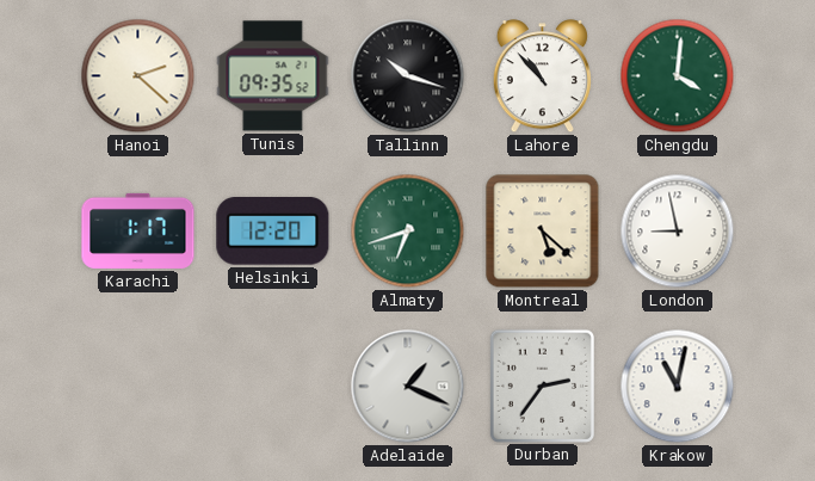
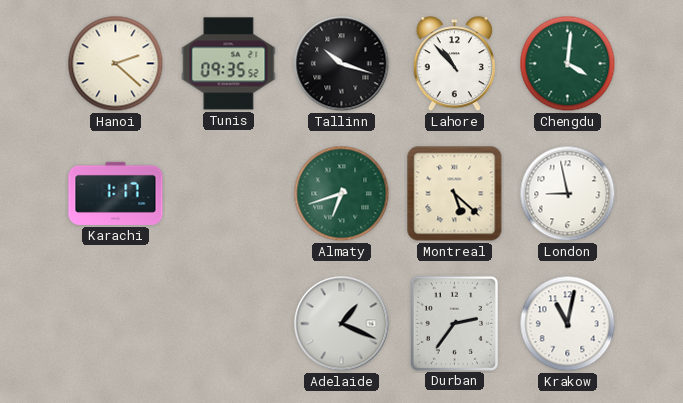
Helsinki: 12:20 -> none (273, 232)
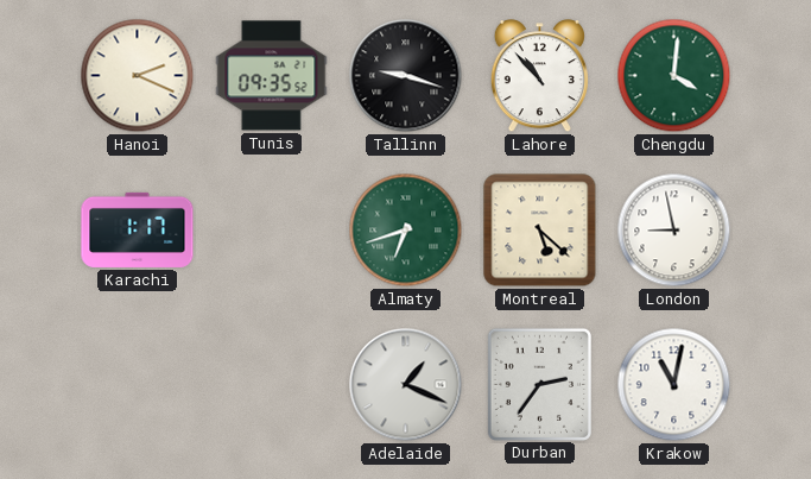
Hanoi: 2:22 -> 2:19 (138, 76)
Tallinn: 10:18 -> 9:18 (406, 76)
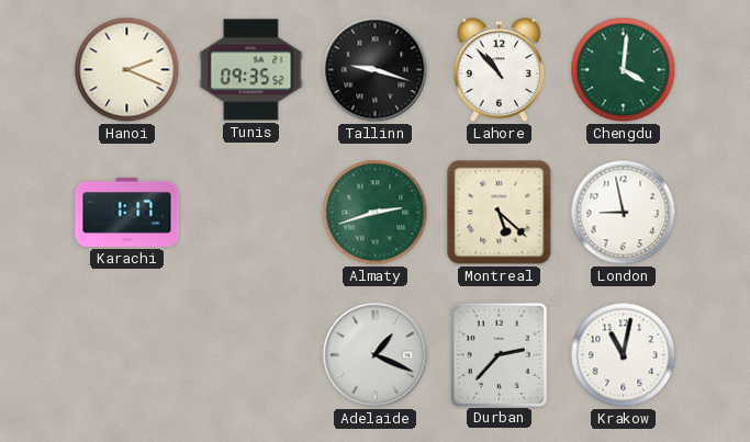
Almaty: 6:42 -> 2:42 (376, 213)
Durban: 2:36 -> 2:37 (499, 354)
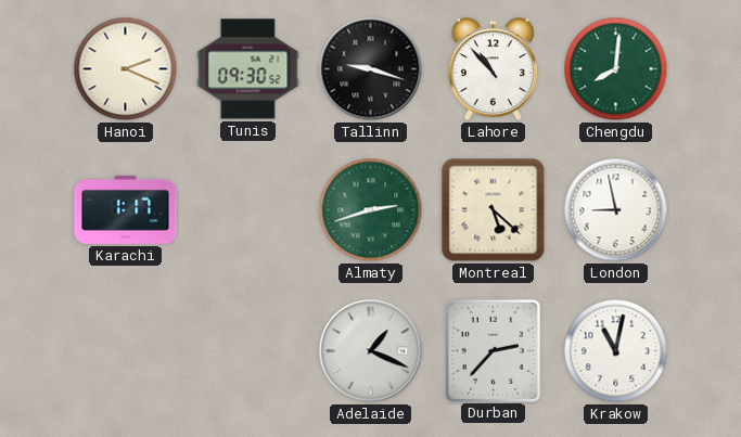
Tunis: 09:35 -> 09:30 (248, 69)
Chengdu: 4:01 -> 8:01 (616, 69)
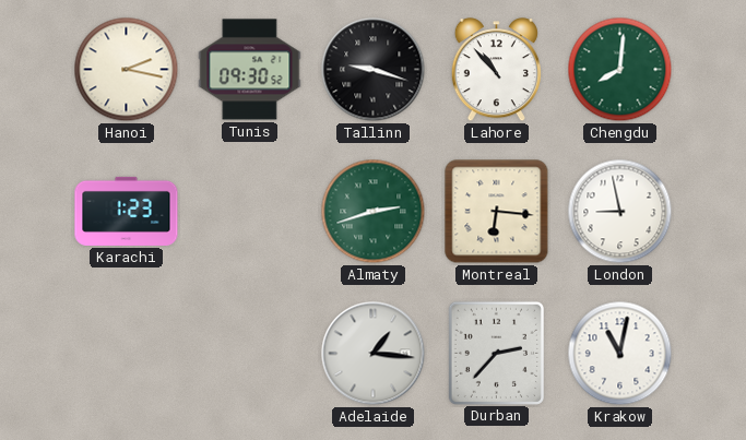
Hanoi: 2:19 -> 2:17 (127, 70)
Karachi: 1:17 -> 1:23 (127, 211)
Montreal: 5:22 -> 6:16 (497, 212)
Adelaide: 1:19 -> 1:16 (374, 354)
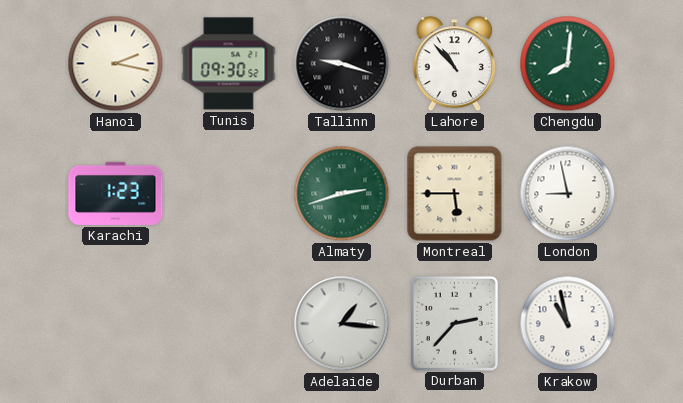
Montreal: 6:16 -> 5:45 (455, 194)
Krakow: 11:02 -> 10:58 (568, 324)
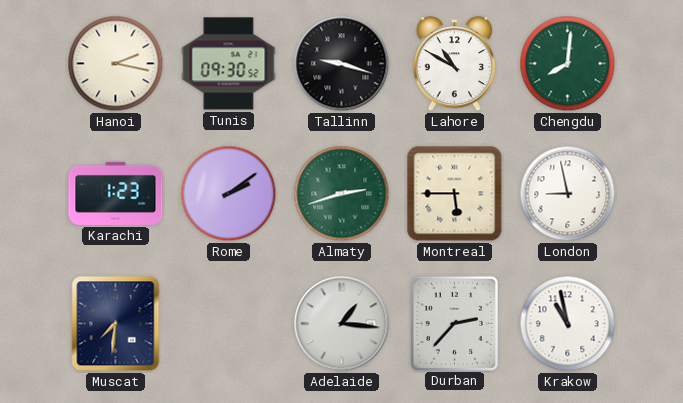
Lahore: 10:53 -> 10:50 (454, 64)
Rome: none -> 2:09 (229, 194)
Muscat: none -> 7:31 (116, 324)
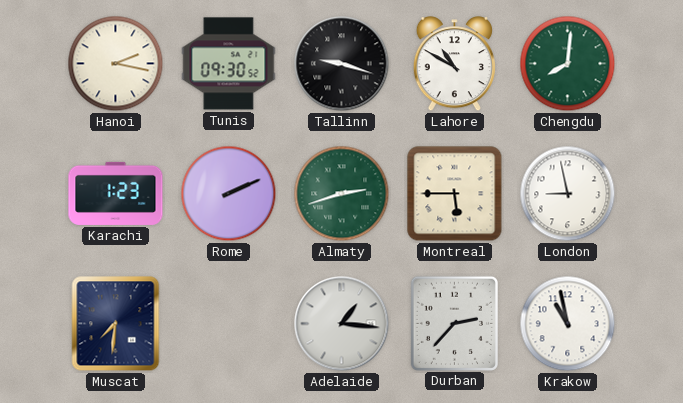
Rome: 2:09 -> 2:11 (229, 194)
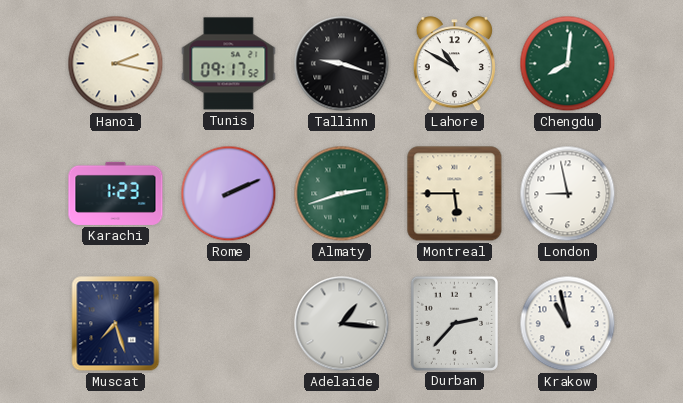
Tunis: 09:30 -> 09:17 (229, 64)
Muscat: 7:31 -> 7:27 (116, 324)
